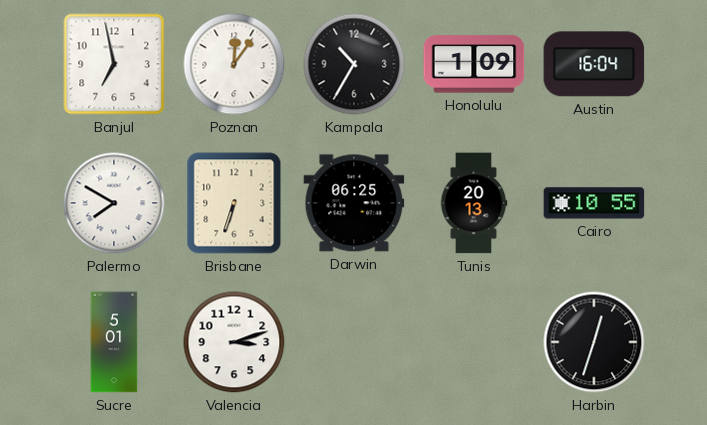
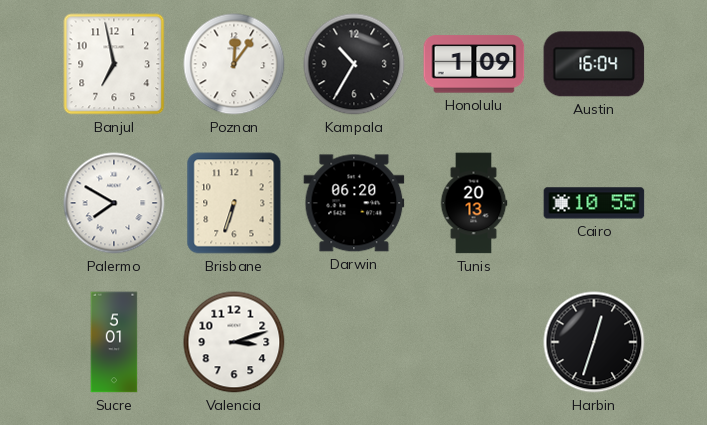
Darwin: 06:25 -> 06:20 (354, 203)
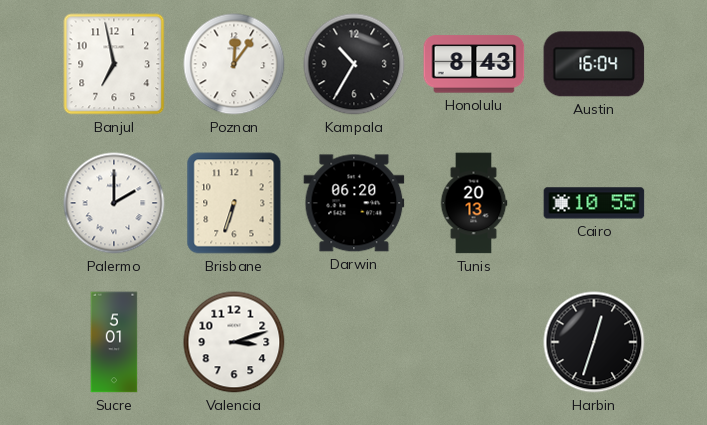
Honolulu: 1:09 -> 8:43 (474, 64)
Palermo: 7:50 -> 2:00 (114, 203)
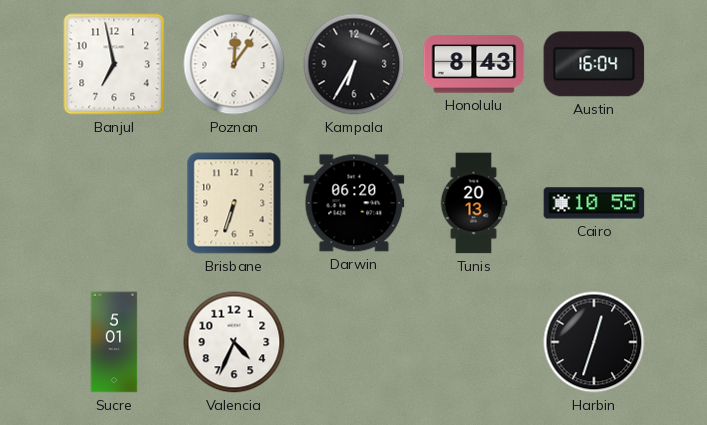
Kampala: 10:35 -> 6:35 (354, 64)
Palermo: 2:00 -> none (114, 203)
Valencia: 3:12 -> 4:34 (234, 342)
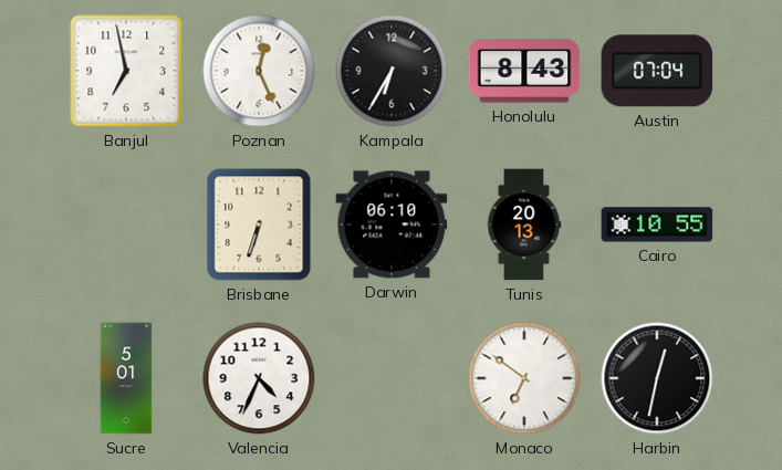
Poznan: 12:06 -> 12:26 (259, 71)
Austin: 16:04 -> 07:04 (657, 71)
Darwin: 06:20 -> 06:10 (392, 224)
Monaco: none -> 6:51 (524, 378)
Harbin: 12:33 -> 12:32 (657, 378)
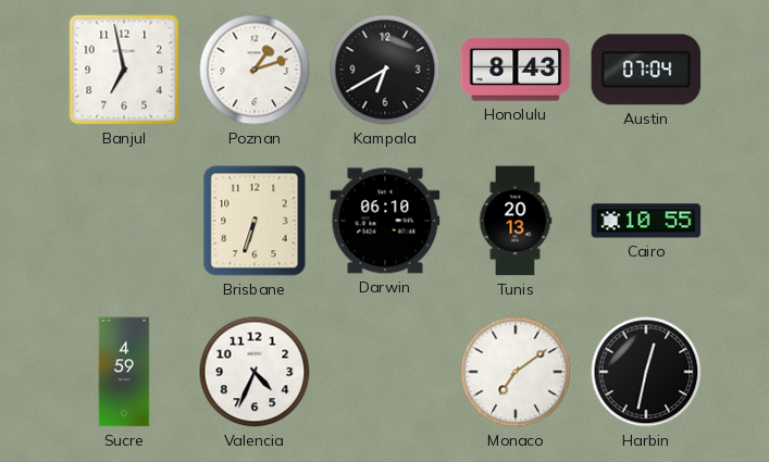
Poznan: 12:26 -> 1:12 (255, 70)
Kampala: 6:35 -> 6:40 (385, 70)
Sucre: 5:01 -> 4:59 (124, 372)
Monaco: 6:51 -> 7:09 (516, 372)
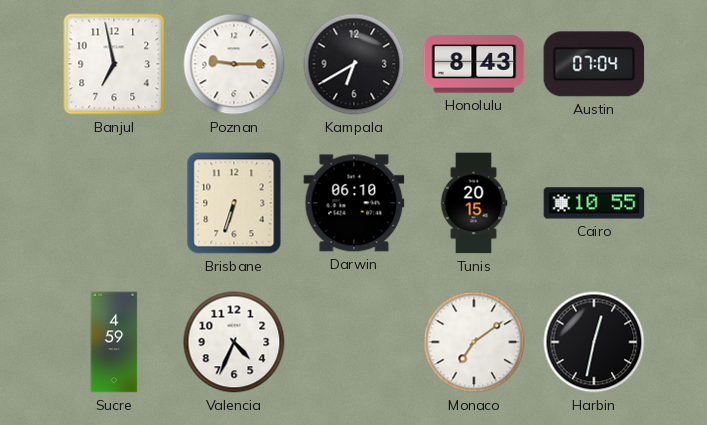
Poznan: 1:12 -> 9:15 (234, 64)
Tunis: 20:13 -> 20:15 (474, 203)
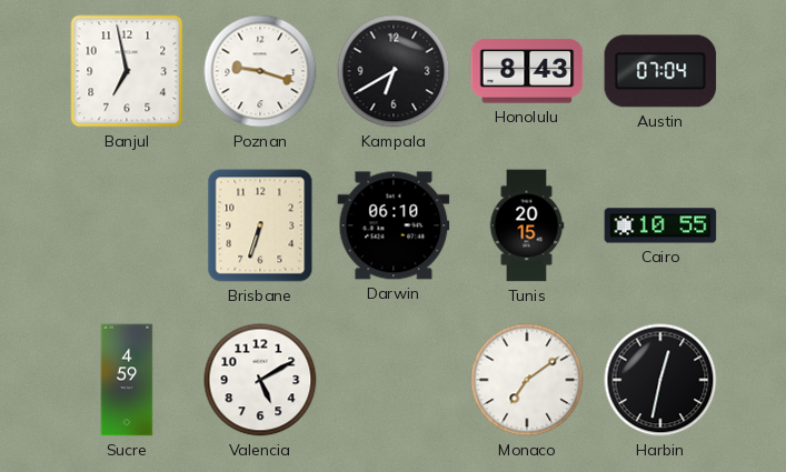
Poznan: 9:15 -> 9:18 (260, 71)
Valencia: 4:34 -> 5:10 (260, 380)
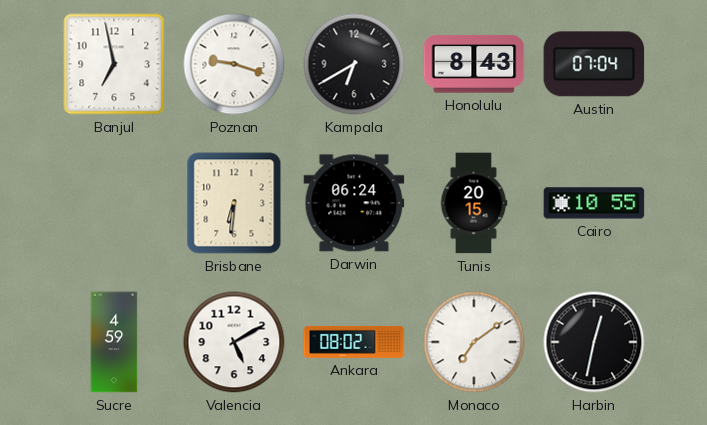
Brisbane: 6:33 -> 6:31 (234, 203)
Darwin: 06:10 -> 06:24 (354, 203)
Ankara: none -> 08:02 (354, 342)
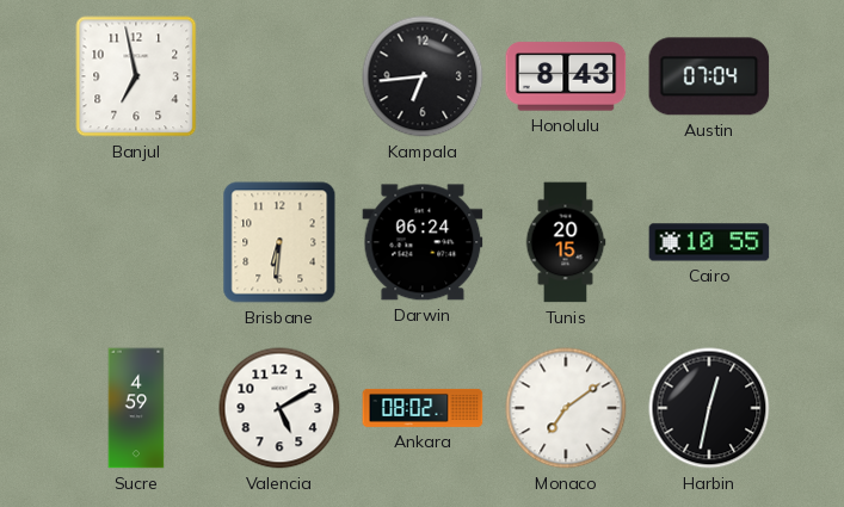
Poznan: 9:18 -> none (234, 64)
Kampala: 6:40 -> 6:44 (423, 76)
